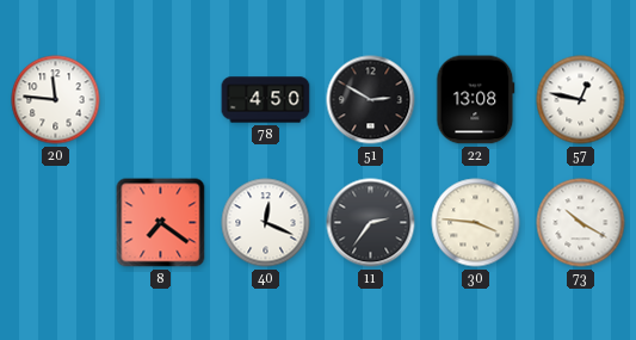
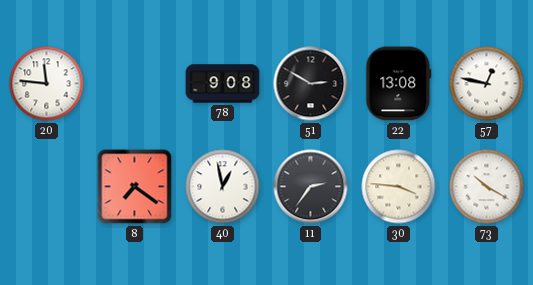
78: 4:50 -> 9:08 (223, 84)
40: 12:19 -> 12:58 (223, 187)
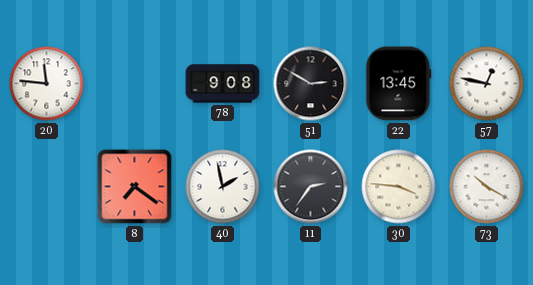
22: 13:08 -> 13:45 (399, 84)
40: 12:58 -> 1:58 (223, 187)
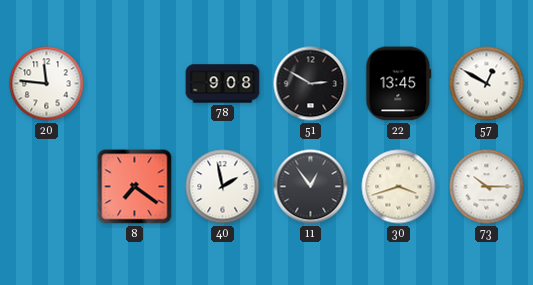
57: 12:47 -> 12:50 (487, 84)
11: 2:36 -> 12:54 (311, 187)
30: 3:46 -> 3:42 (399, 187)
73: 10:20 -> 10:15 (487, 187)
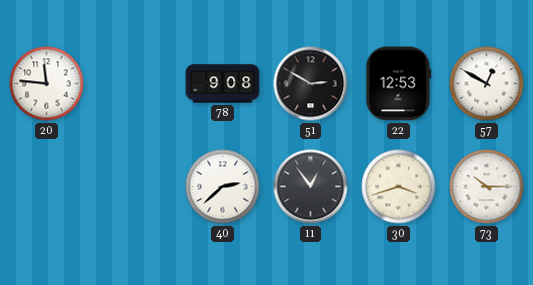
22: 13:45 -> 12:53 (399, 84)
8: 7:21 -> none (135, 187)
40: 1:58 -> 2:38 (223, 187)
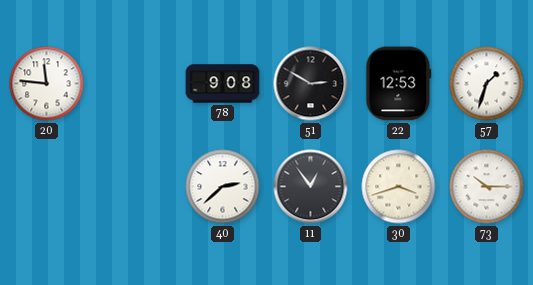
57: 12:50 -> 1:33 (487, 84)
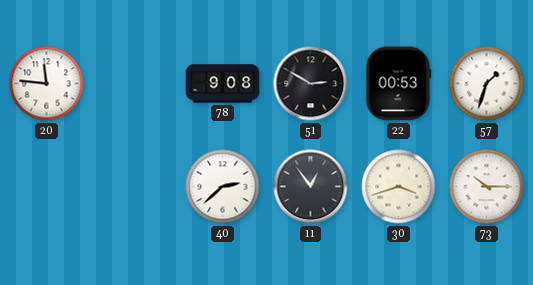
22: 12:53 -> 00:53 (399, 84)
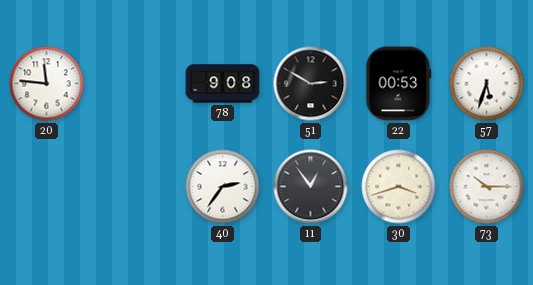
57: 1:33 -> 5:33 (487, 84)
40: 2:38 -> 2:36 (223, 187)
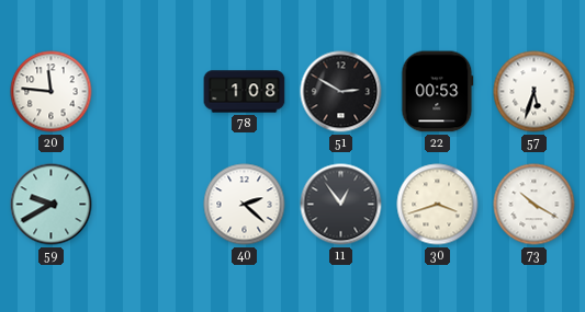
78: 9:08 -> 1:08 (245, 92)
59: none -> 9:40 (52, 205)
40: 2:36 -> 2:22 (245, 205)
73: 10:15 -> 10:20 (535, 205)
